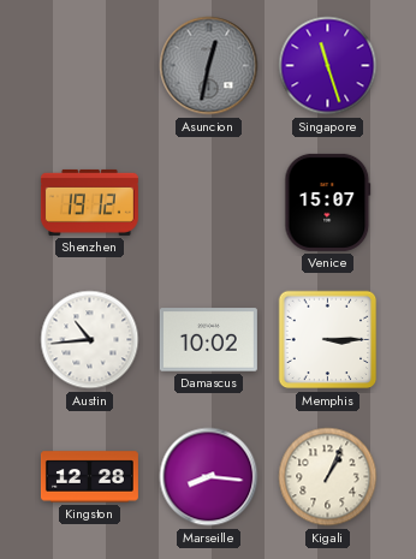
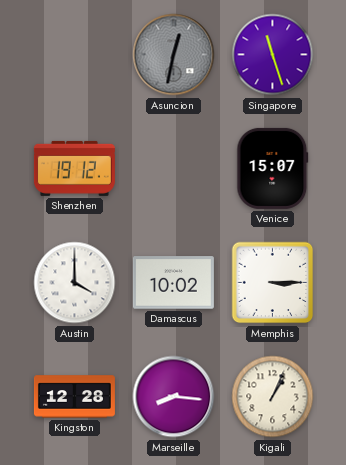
Austin: 10:44 -> 4:00 (75, 283)
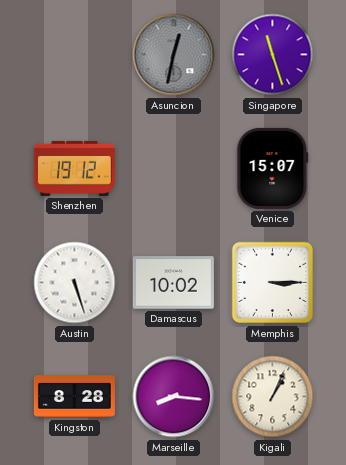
Austin: 4:00 -> 5:27 (75, 283)
Kingston: 12:28 -> 8:28 (74, 397)
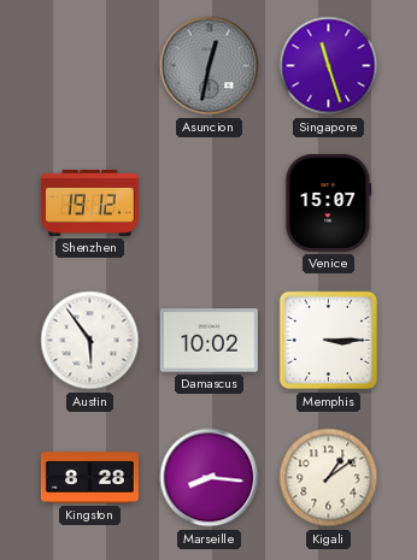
Austin: 5:27 -> 5:54 (90, 341)
Kigali: 1:04 -> 1:09 (329, 478)
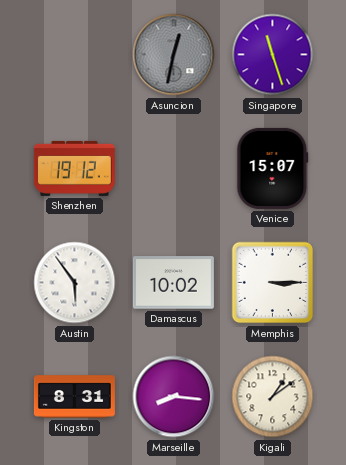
Kingston: 8:28 -> 8:31 (74, 397)
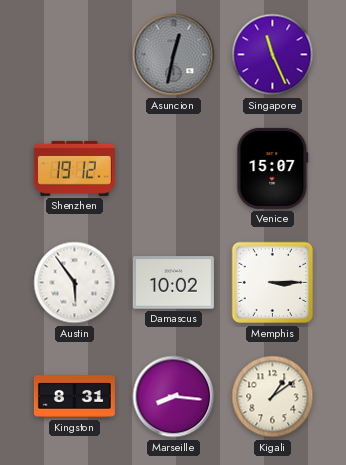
Singapore: 11:27 -> 11:26 (273, 55)
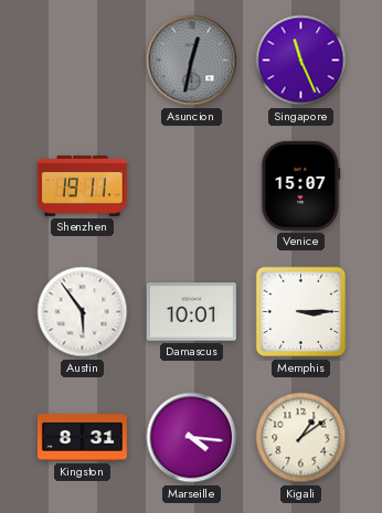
Shenzhen: 19:12 -> 19:11 (82, 185)
Damascus: 10:02 -> 10:01 (191, 312)
Marseille: 8:16 -> 4:16 (192, 438)
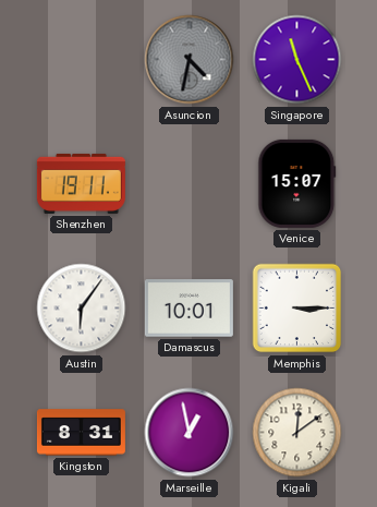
Asuncion: 12:32 -> 4:32 (190, 60)
Austin: 5:54 -> 6:06 (82, 309)
Marseille: 4:16 -> 12:58 (190, 433)
Kigali: 1:09 -> 12:09 (297, 433)
